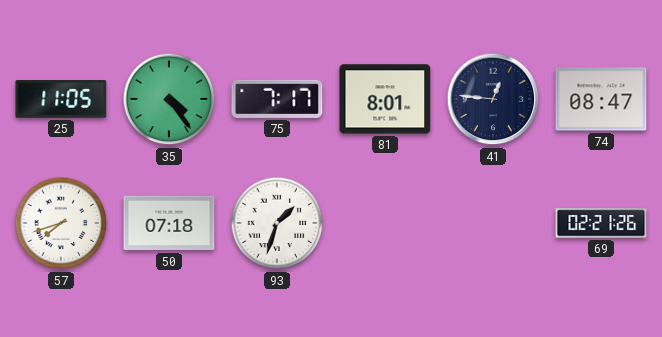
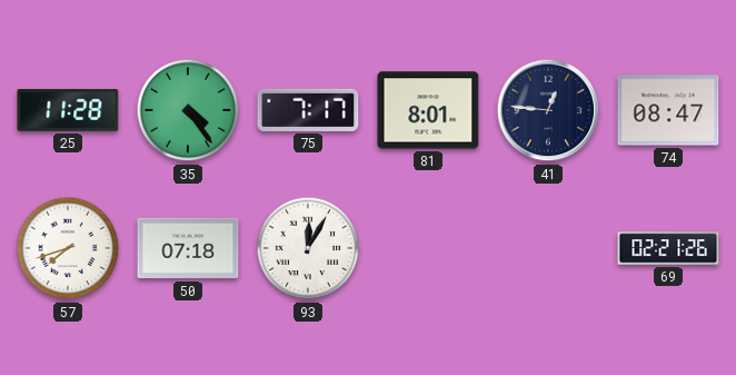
25: 11:05 -> 11:28 (68, 110)
93: 1:33 -> 12:05 (308, 248)
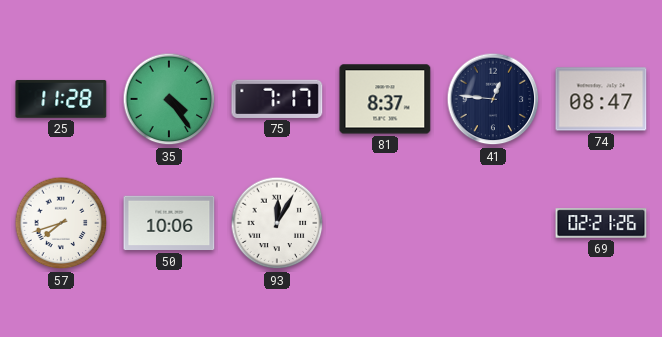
81: 8:01 -> 8:37 (385, 99)
50: 07:18 -> 10:06 (169, 223)
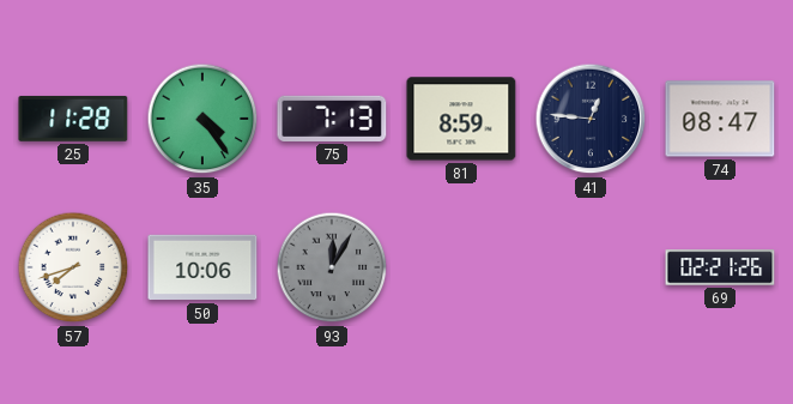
75: 7:17 -> 7:13 (332, 119)
81: 8:37 -> 8:59 (461, 119)
93 dial: white -> grey (332, 267)
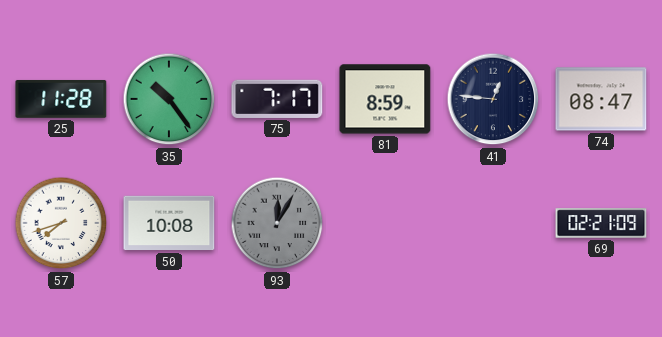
35: 4:24 -> 10:24 (169, 99)
75: 7:13 -> 7:17 (277, 99)
50: 10:06 -> 10:08 (169, 223)
69: 02:21:26 -> 02:21:09 (601, 223)
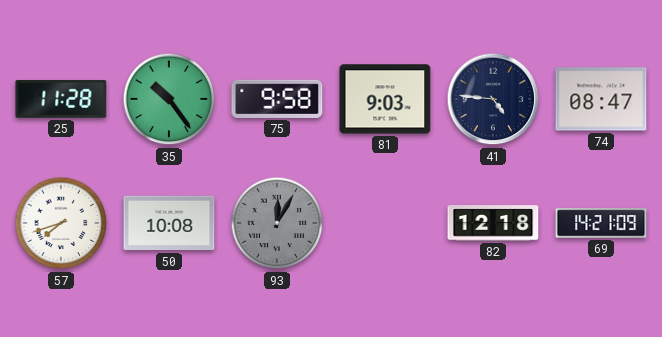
75: 7:17 -> 9:58 (277, 99)
81: 8:59 -> 9:03 (385, 99)
41: 12:46 -> 4:46 (493, 99)
82: none -> 12:18 (493, 223)
69: 02:21 -> 14:21 (601, 223)
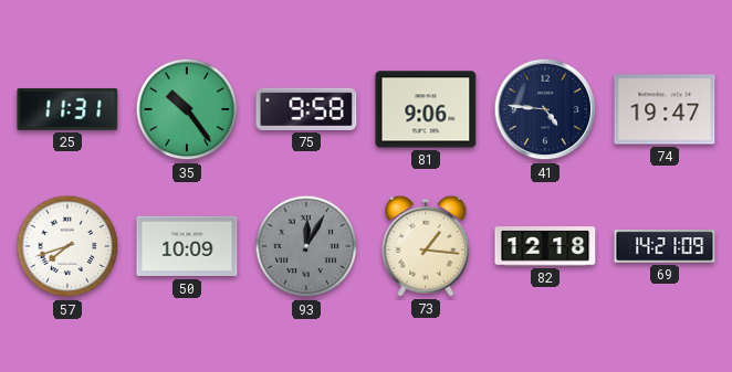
25: 11:28 -> 11:31 (67, 109)
81: 9:03 -> 9:06 (426, 109)
74: 08:47 -> 19:47 (665, 109)
50: 10:08 -> 10:09 (187, 246)
73: none -> 1:16 (426, 246)
